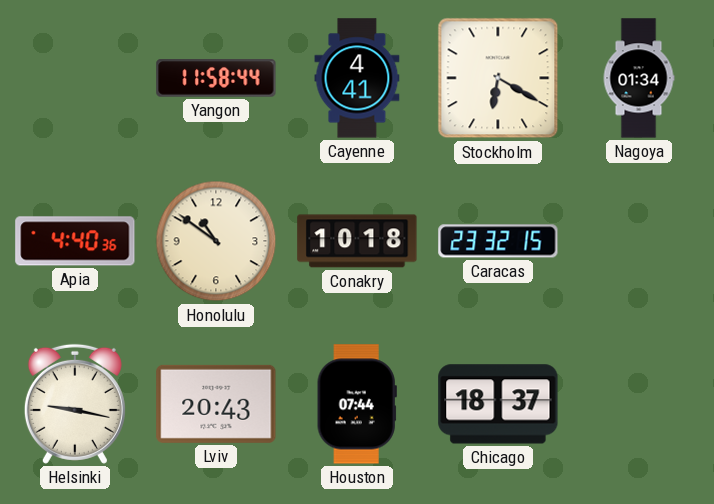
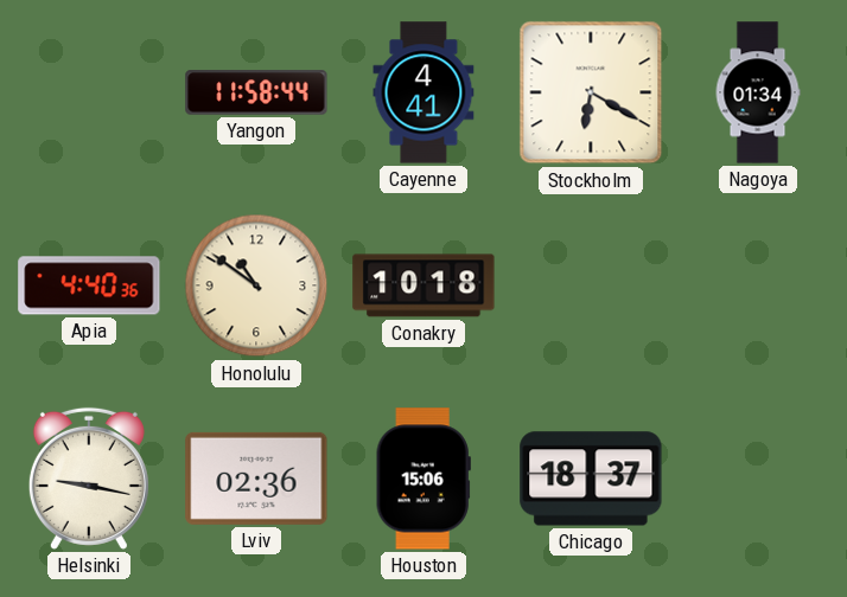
Caracas: 23:32 -> none (498, 241)
Lviv: 20:43 -> 02:36 (256, 479)
Houston: 07:44 -> 15:06 (423, 479)
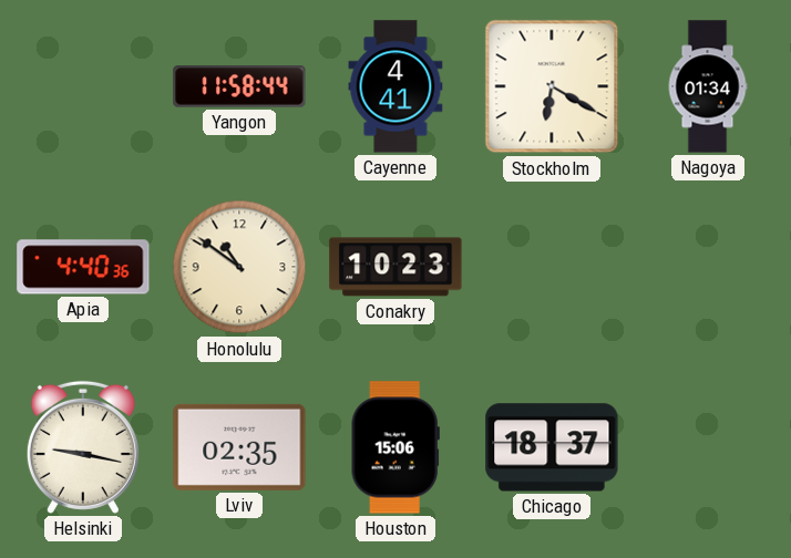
Conakry: 10:18 -> 10:23 (395, 267)
Lviv: 02:36 -> 02:35 (239, 447)
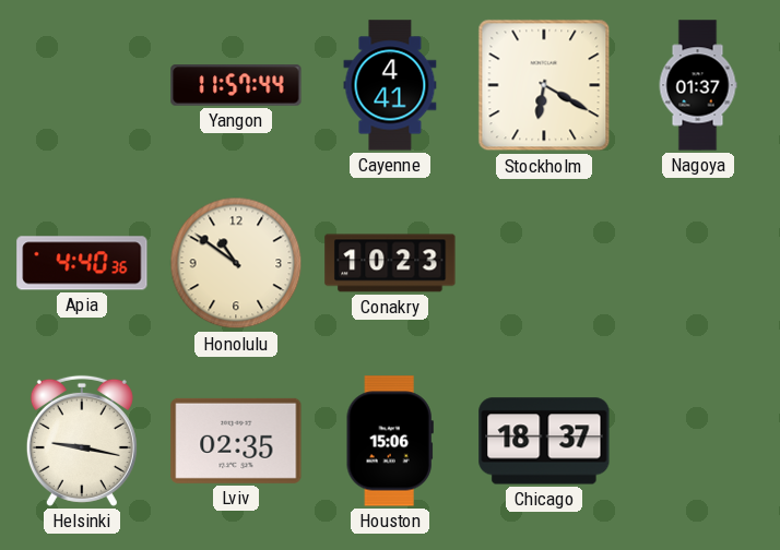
Yangon: 11:58 -> 11:57 (236, 85)
Nagoya: 01:34 -> 01:37 (698, 85)
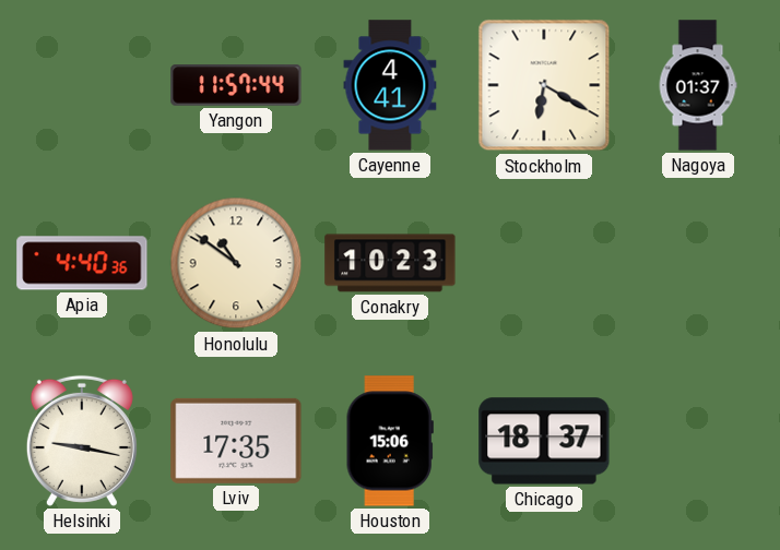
Lviv: 02:35 -> 17:35 (236, 441)
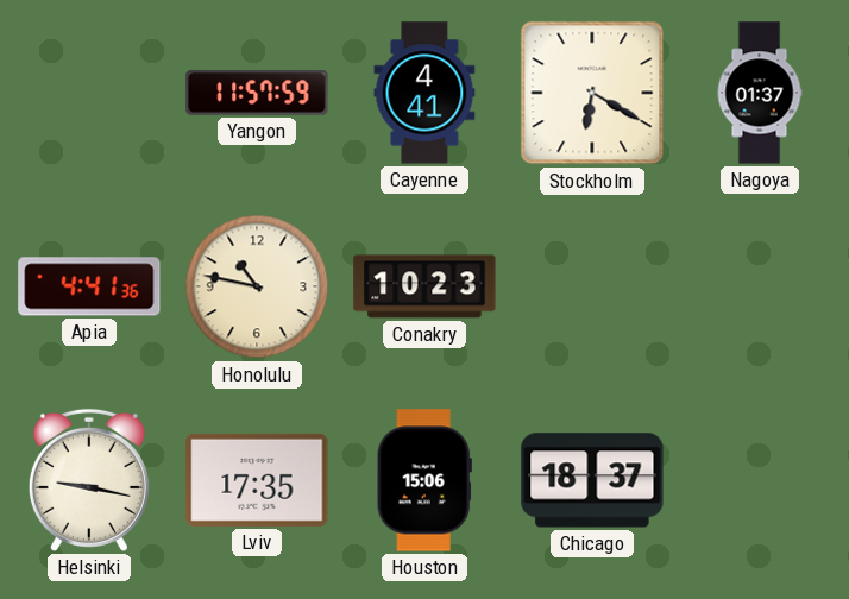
Yangon: 11:57:44 -> 11:57:59 (257, 93)
Apia: 4:40 -> 4:41 (89, 286)
Honolulu: 10:51 -> 10:47 (257, 286)
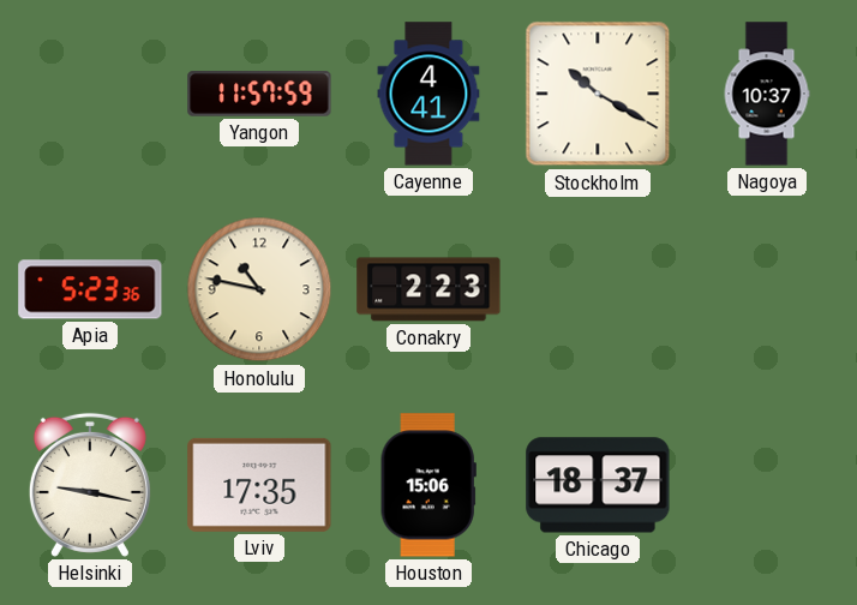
Stockholm: 6:20 -> 10:20 (598, 94)
Nagoya: 01:37 -> 10:37 (767, 94)
Apia: 4:41 -> 5:23 (90, 289)
Conakry: 10:23 -> 2:23 (428, 289)
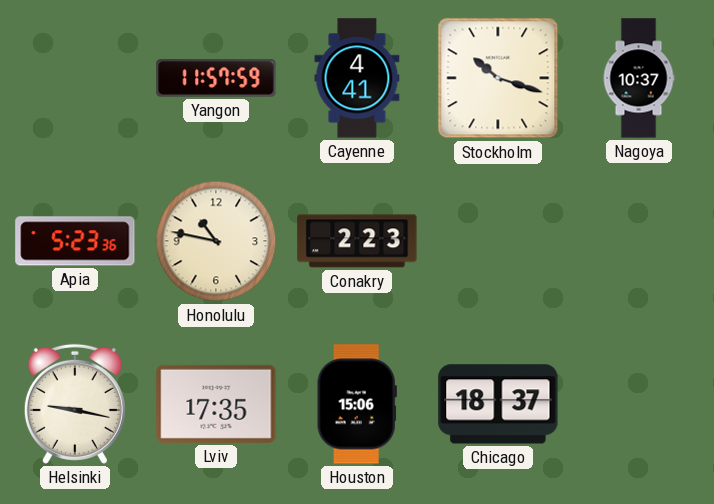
Stockholm: 10:20 -> 10:18 (498, 78)
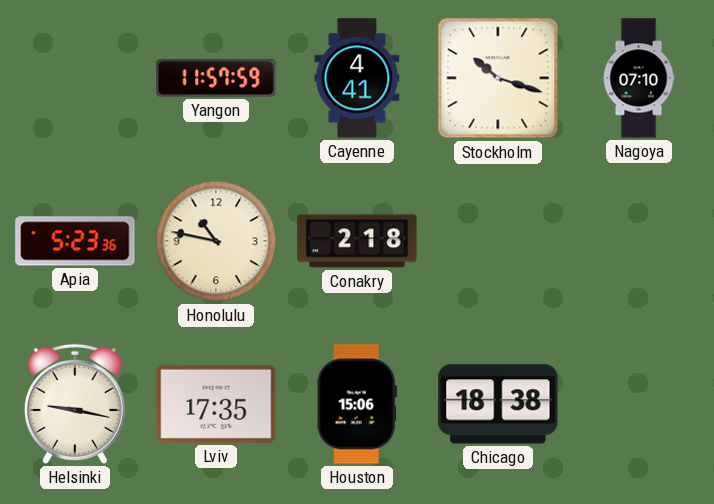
Nagoya: 10:37 -> 07:10 (639, 78)
Conakry: 2:23 -> 2:18 (357, 241)
Chicago: 18:37 -> 18:38 (498, 404)
